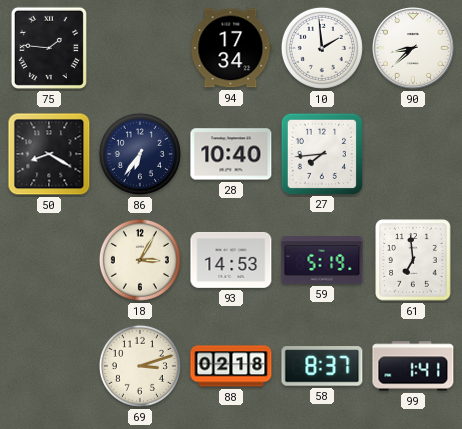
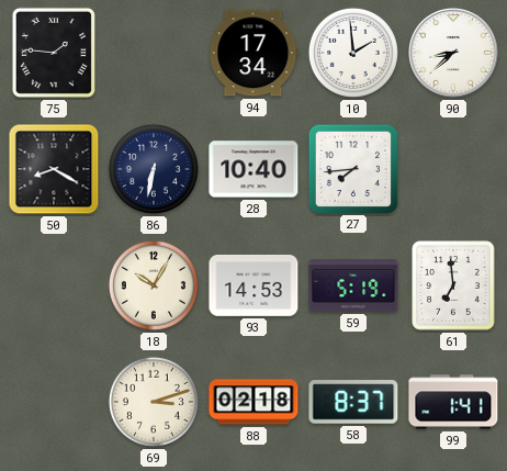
86: 6:36 -> 6:32 (154, 169)
18: 3:05 -> 10:05 (154, 285)
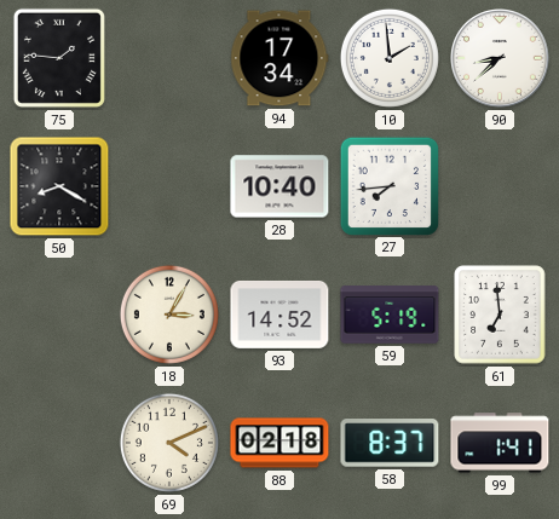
86: 6:32 -> none (154, 169)
18: 10:05 -> 3:05 (169, 315)
93: 14:53 -> 14:52 (279, 315)
69: 3:12 -> 4:11 (169, 443)
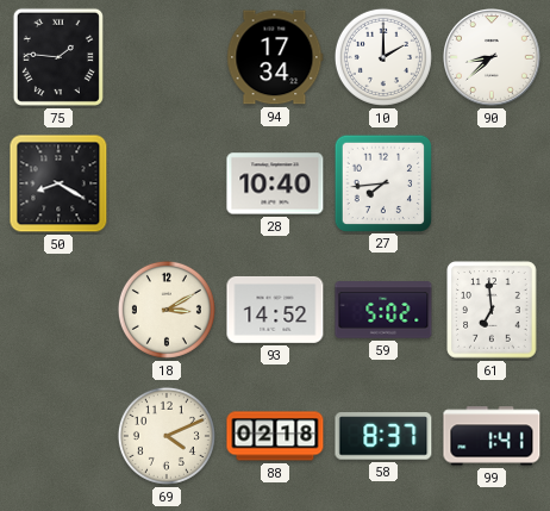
10: 1:59 -> 2:00 (383, 57)
18: 3:05 -> 3:10 (167, 310)
59: 5:19 -> 5:02 (383, 310)
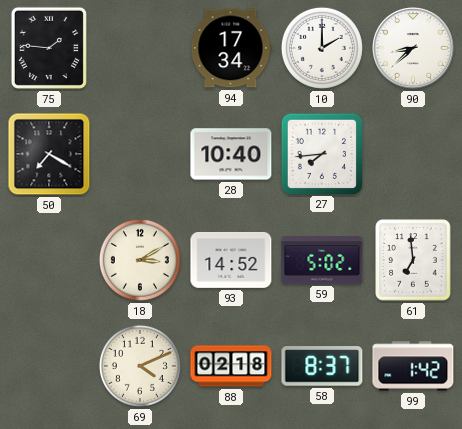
50: 8:20 -> 7:20 (49, 154)
99: 1:41 -> 1:42 (413, 366)
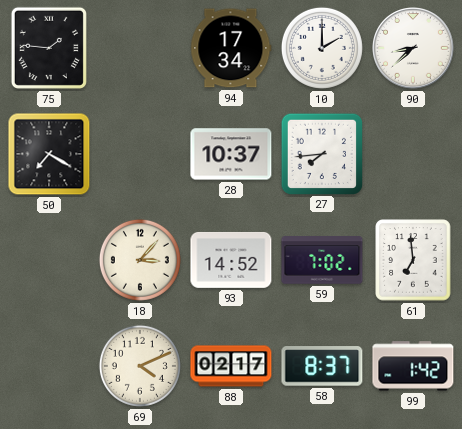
28: 10:40 -> 10:37 (231, 154)
18: 3:10 -> 3:07 (140, 260)
59: 5:02 -> 7:02 (322, 260)
88: 02:18 -> 02:17 (231, 366)
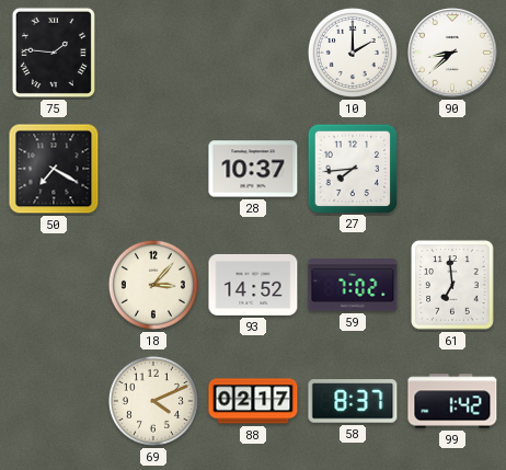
94: 17:34 -> none (231, 48)
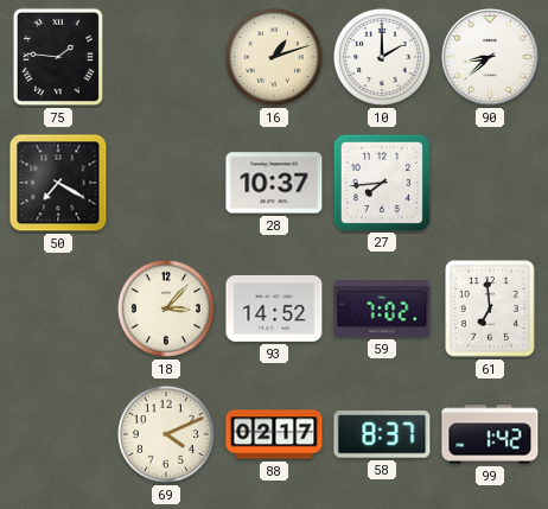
16: none -> 1:12 (274, 57)
